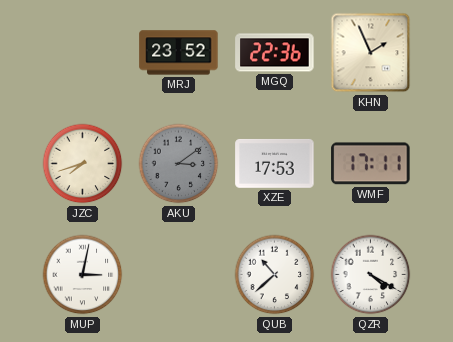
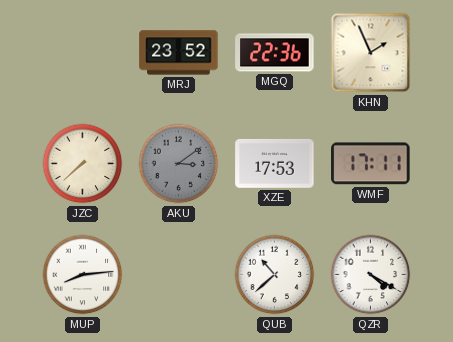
JZC: 7:42 -> 7:38 (83, 164)
MUP: 3:02 -> 8:14 (83, 275)
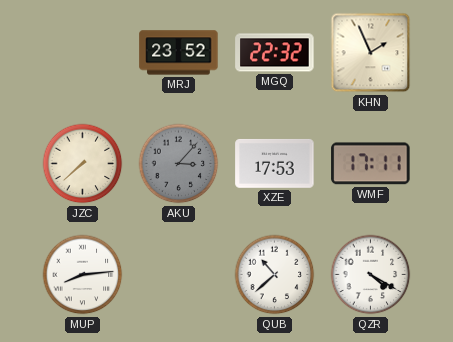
MGQ: 22:36 -> 22:32 (275, 53)
AKU: 3:09 -> 3:07 (179, 164)
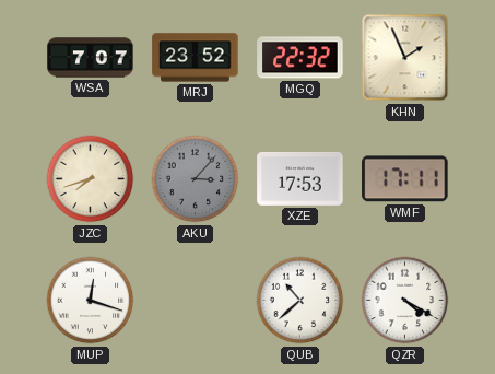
WSA: none -> 7:07 (91, 58)
JZC: 7:38 -> 7:42 (91, 179)
MUP: 8:14 -> 12:18 (91, 301)
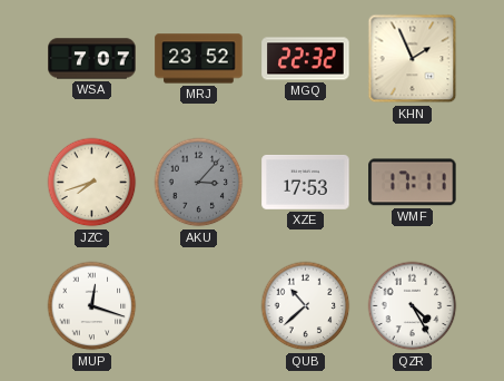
QZR: 4:20 -> 4:25 (413, 306)
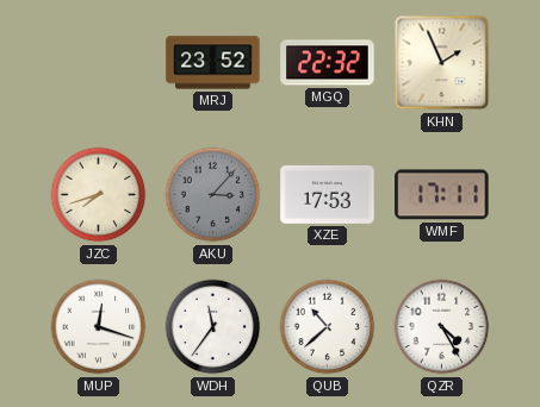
WSA: 7:07 -> none (92, 59)
WDH: none -> 11:36 (213, 327)
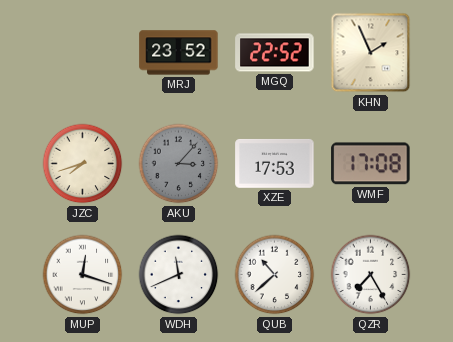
MGQ: 22:32 -> 22:52 (275, 53)
WMF: 17:11 -> 17:08 (371, 164)
WDH: 11:36 -> 11:41 (179, 275)
QZR: 4:25 -> 7:25 (371, 275)
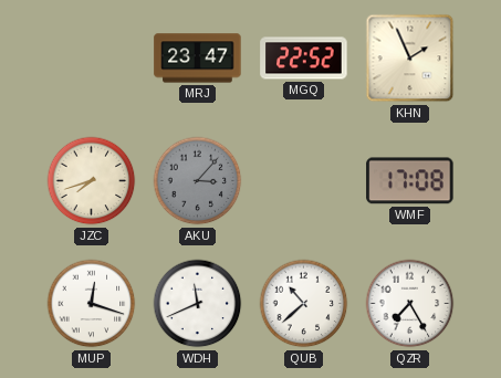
MRJ: 23:52 -> 23:47 (198, 59)
XZE: 17:53 -> none (275, 164)
